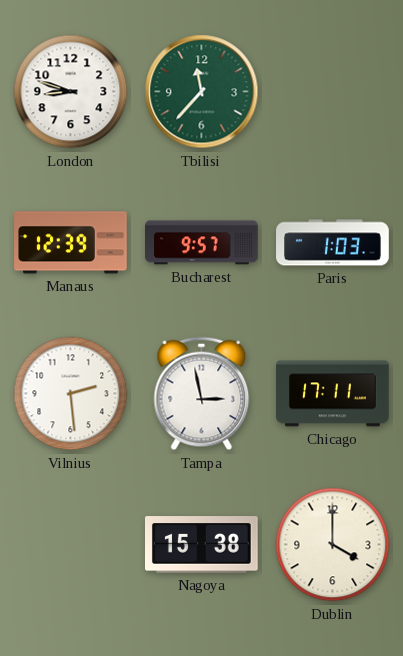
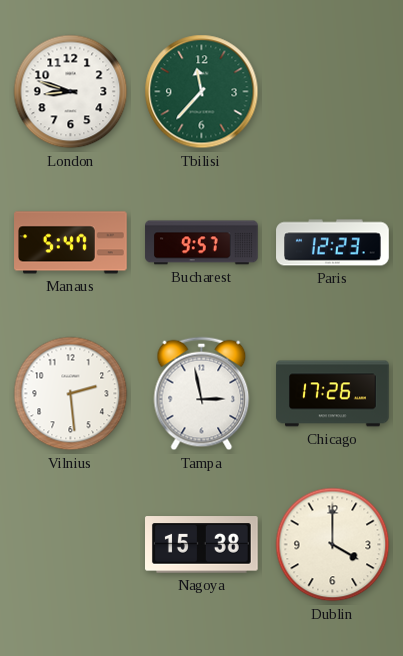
Manaus: 12:39 -> 5:47 (71, 243)
Paris: 1:03 -> 12:23 (333, 243)
Chicago: 17:11 -> 17:26 (333, 394)
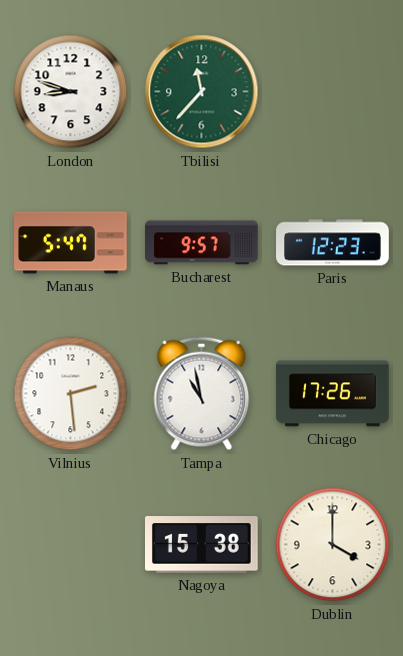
Tampa: 2:58 -> 10:58 (202, 394)
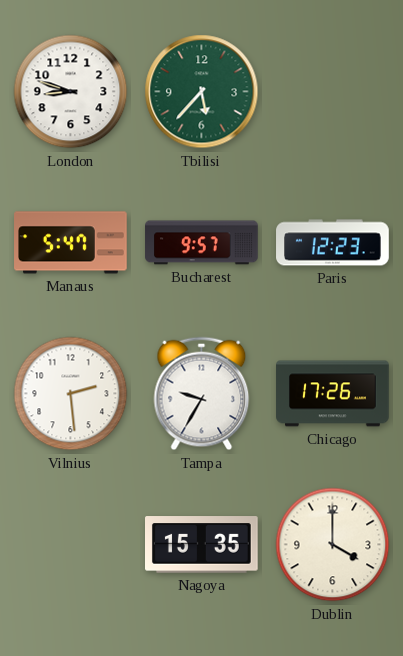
Tbilisi: 11:37 -> 5:37 (202, 92)
Tampa: 10:58 -> 9:35 (202, 394)
Nagoya: 15:38 -> 15:35 (202, 545)
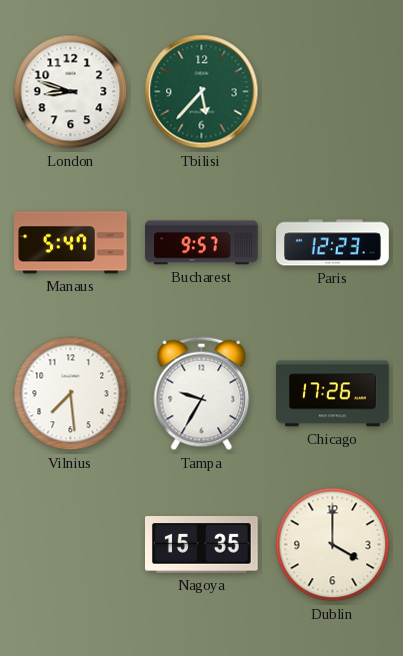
Vilnius: 2:29 -> 7:29 (71, 394)
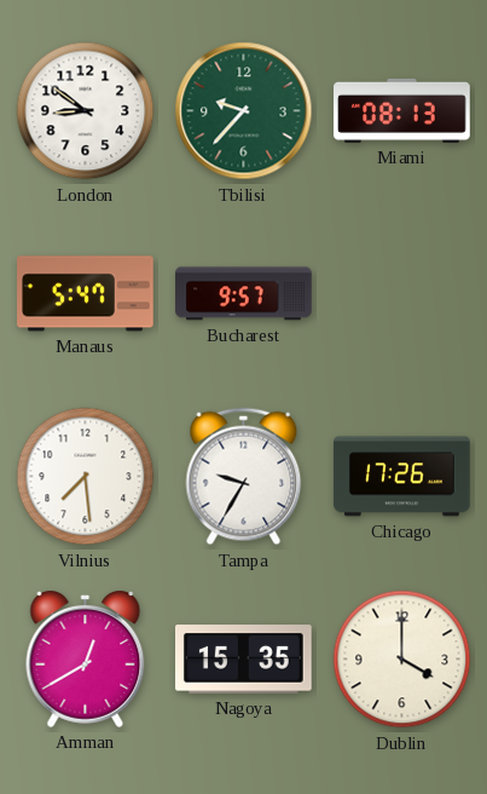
London: 8:48 -> 8:51 (86, 111)
Tbilisi: 5:37 -> 9:37 (244, 111)
Miami: none -> 08:13 (402, 110)
Paris: 12:23 -> none (333, 243)
Amman: none -> 12:40 (86, 658)
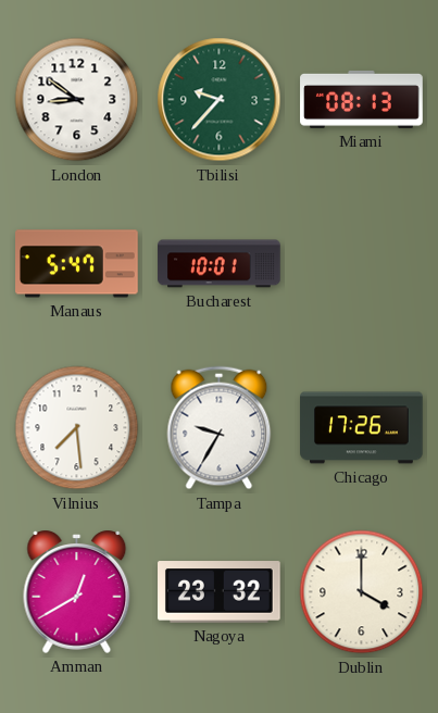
Bucharest: 9:57 -> 10:01 (220, 264)
Nagoya: 15:35 -> 23:32 (220, 592)
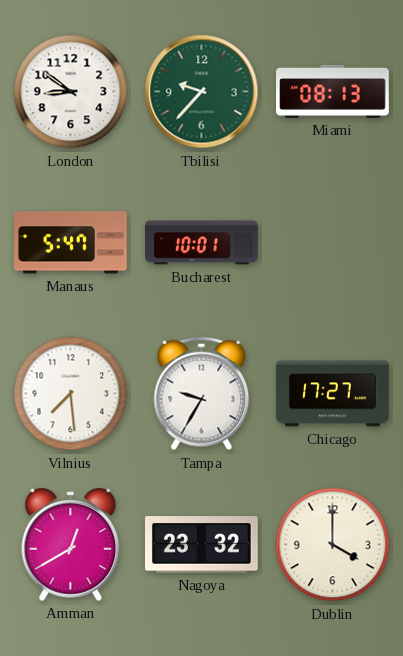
Chicago: 17:26 -> 17:27 (333, 394)
